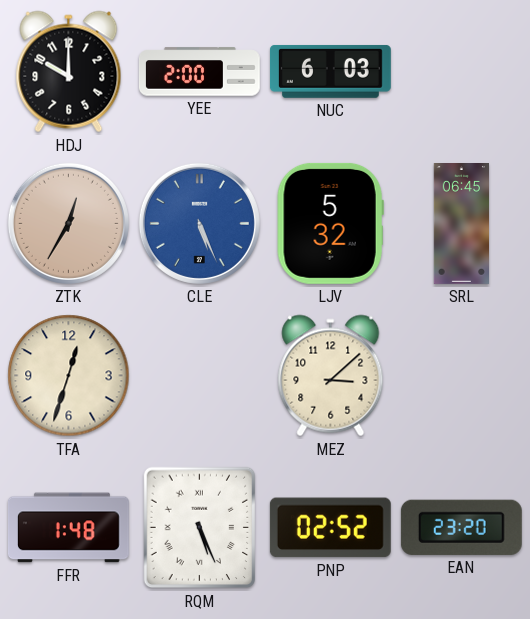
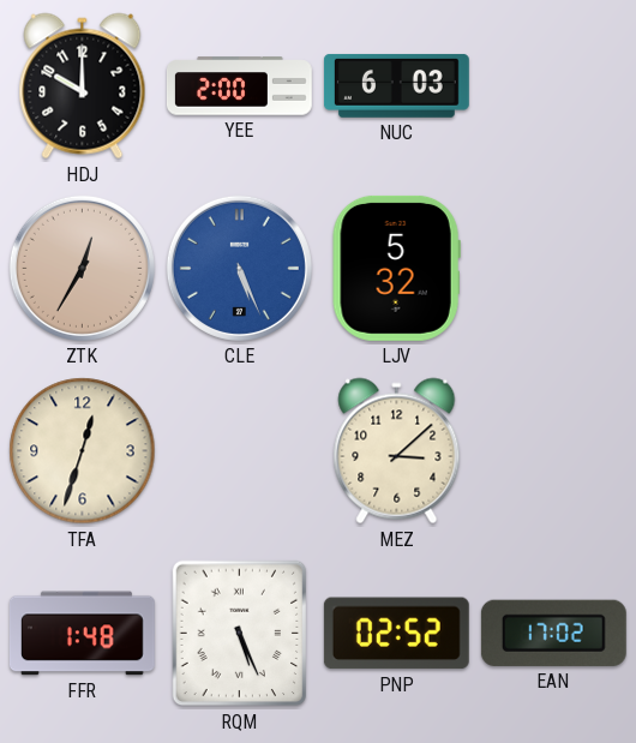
SRL: 06:45 -> none (461, 224)
EAN: 23:20 -> 17:02 (553, 633)
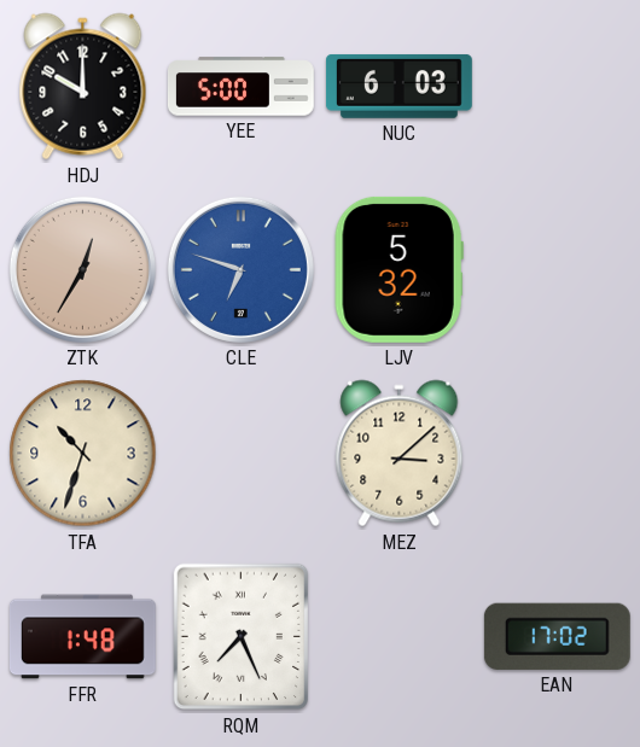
YEE: 2:00 -> 5:00 (240, 87)
CLE: 5:26 -> 6:48 (240, 269)
TFA: 12:33 -> 10:33 (83, 454)
RQM: 5:26 -> 7:26 (242, 637)
PNP: 02:52 -> none (396, 634)
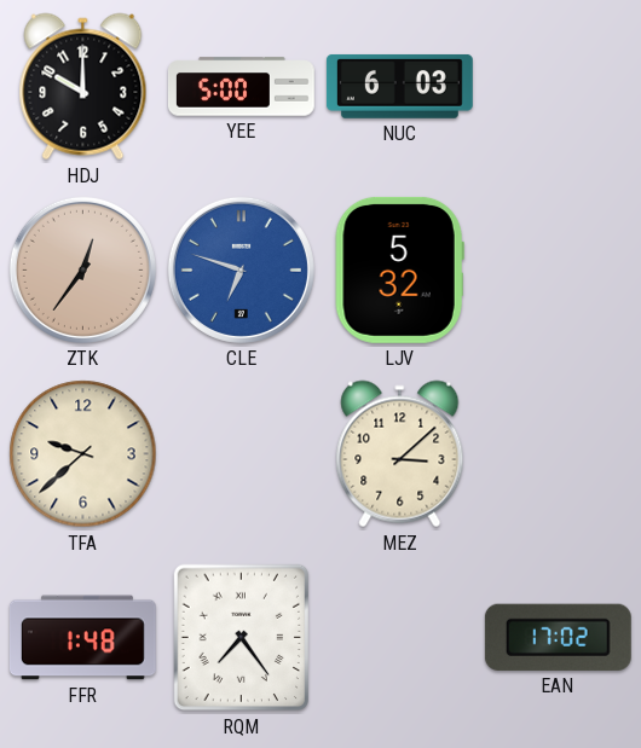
ZTK: 12:35 -> 12:36 (82, 269)
TFA: 10:33 -> 9:38 (83, 454)
RQM: 7:26 -> 7:24 (242, 638)
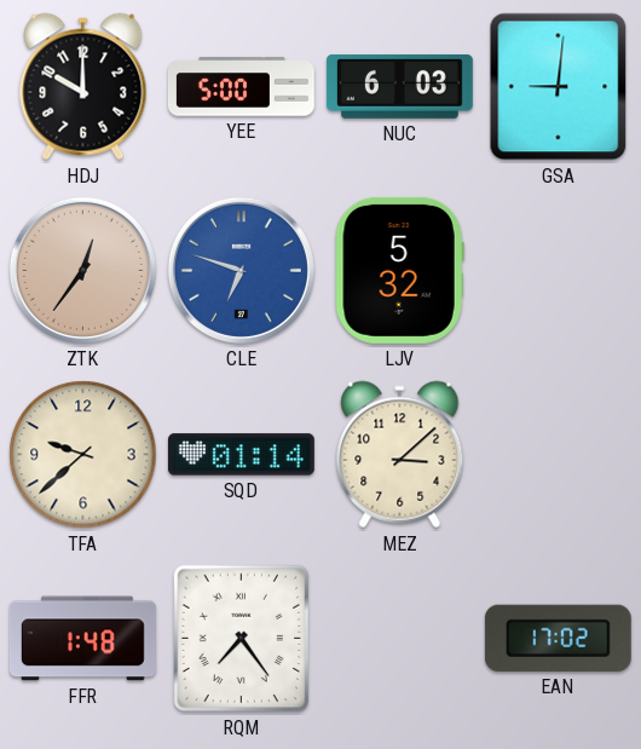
GSA: none -> 9:01 (559, 87)
SQD: none -> 01:14 (241, 455)
